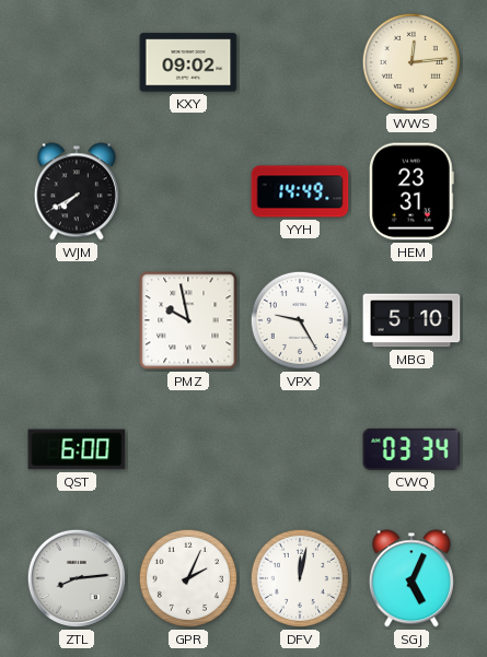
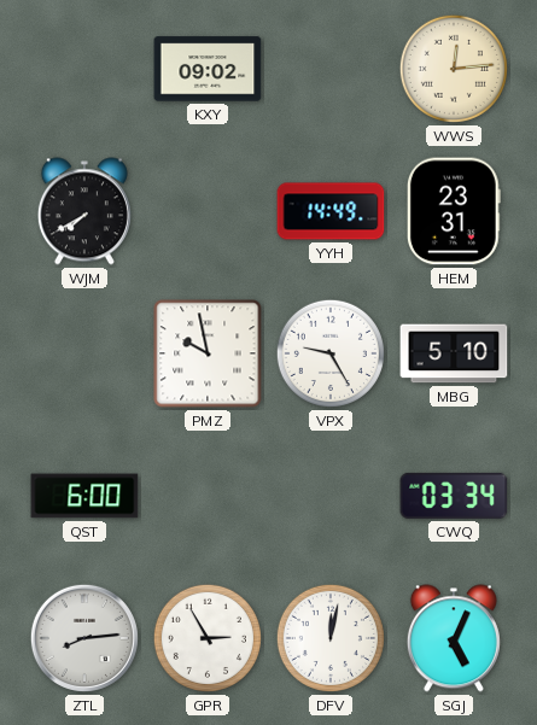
GPR: 2:04 -> 2:55 (208, 638)
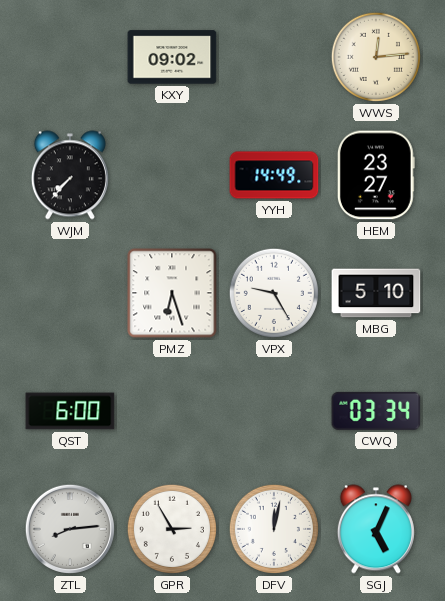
WJM: 7:40 -> 7:37 (70, 175)
HEM: 23:31 -> 23:27 (376, 175)
PMZ: 9:58 -> 6:27 (172, 293)
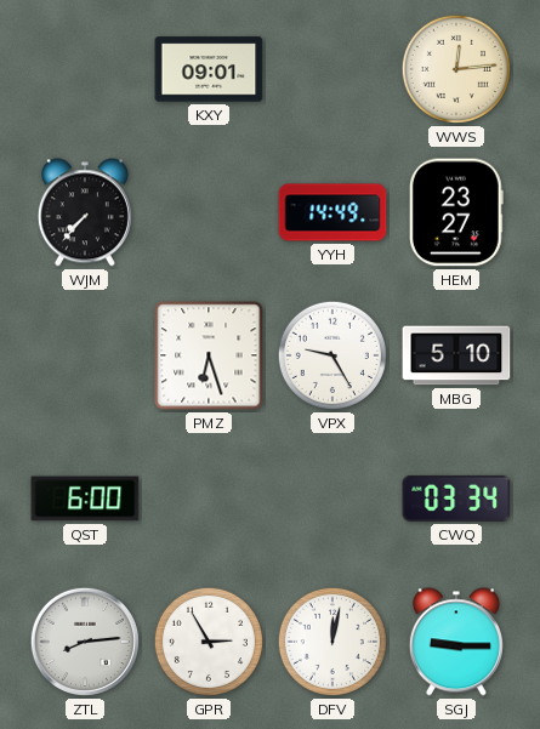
KXY: 09:02 -> 09:01 (209, 69)
SGJ: 5:04 -> 9:15 (456, 642)
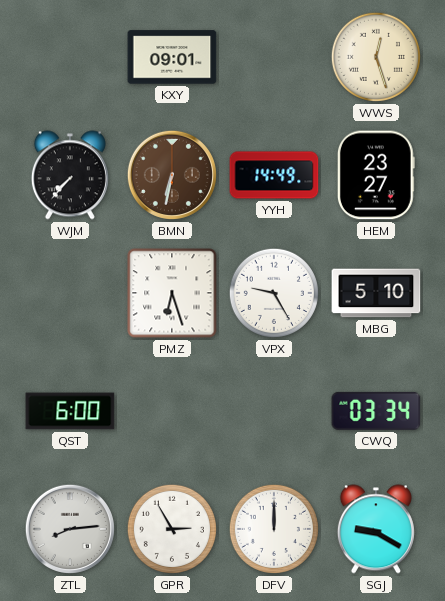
WWS: 12:14 -> 12:27 (376, 57)
BMN: none -> 6:32 (172, 175)
DFV: 12:02 -> 12:00 (274, 529)
SGJ: 9:15 -> 9:20 (376, 529)
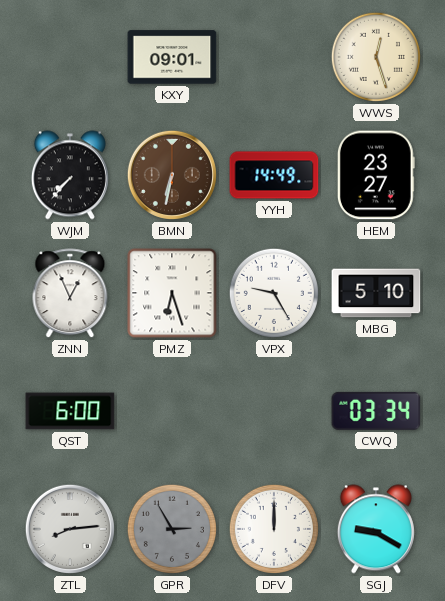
ZNN: none -> 12:56 (70, 294)
GPR dial: white -> grey (172, 529)
